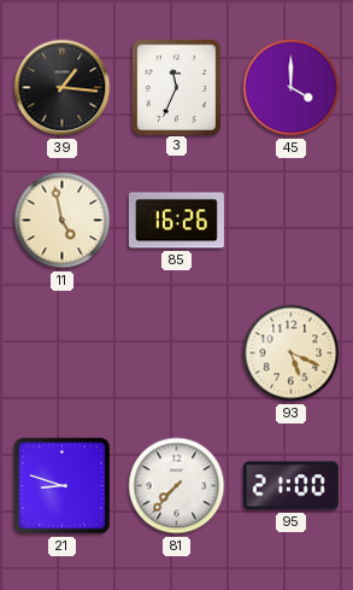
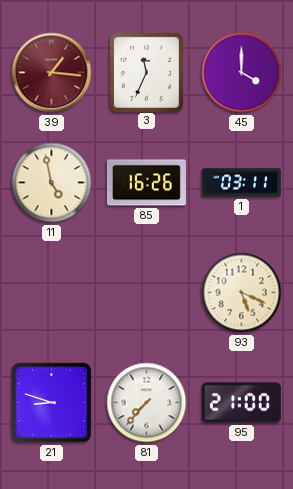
39 dial: black -> burgundy (52, 73)
1: none -> 03:11 (241, 183)
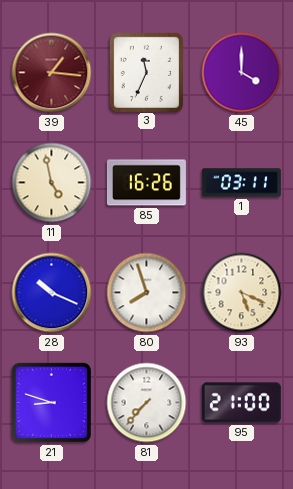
28: none -> 10:19 (52, 293)
80: none -> 7:57 (147, 293)
